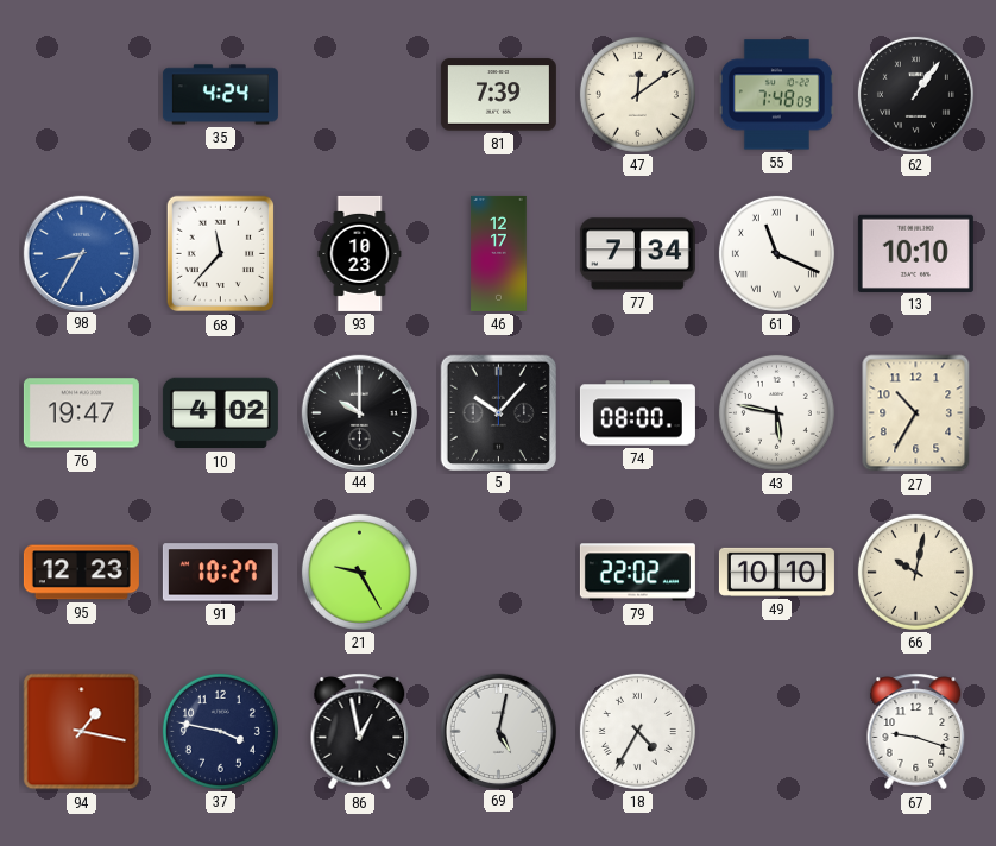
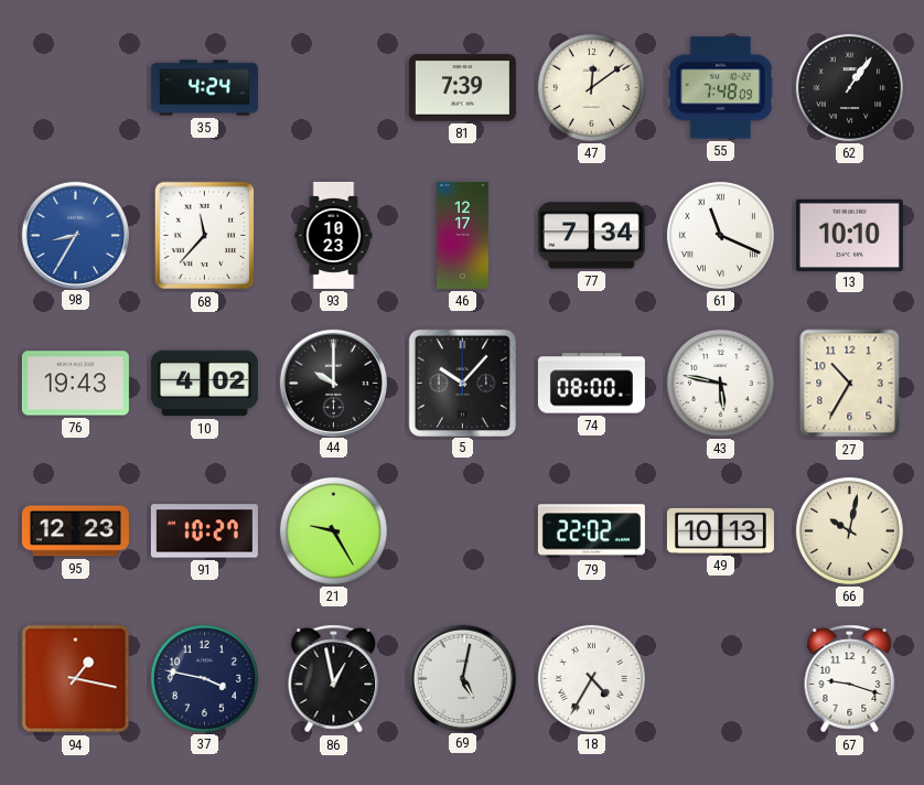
76: 19:47 -> 19:43 (75, 384)
49: 10:10 -> 10:13 (720, 530)
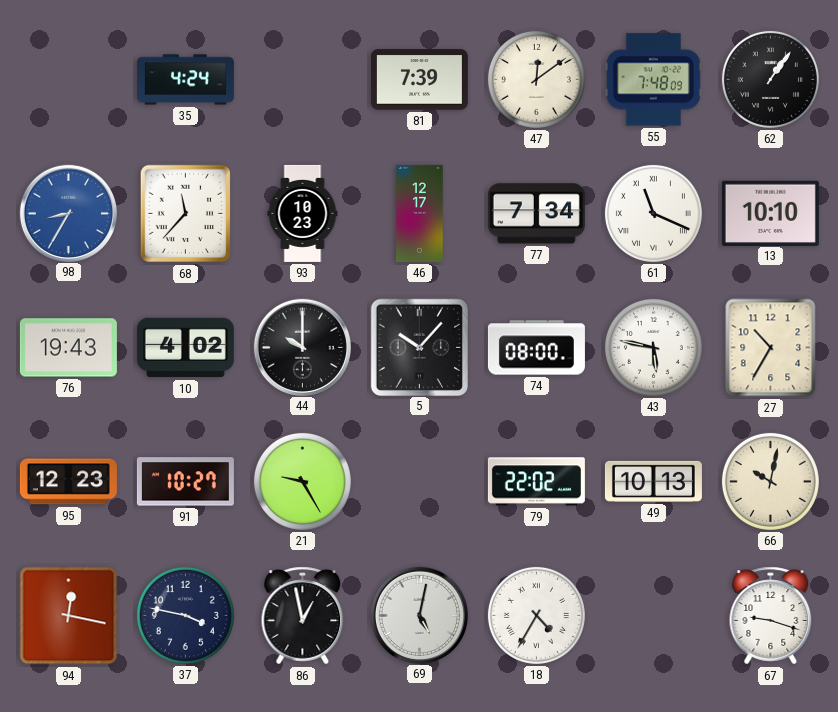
94: 1:17 -> 12:17 (69, 616)
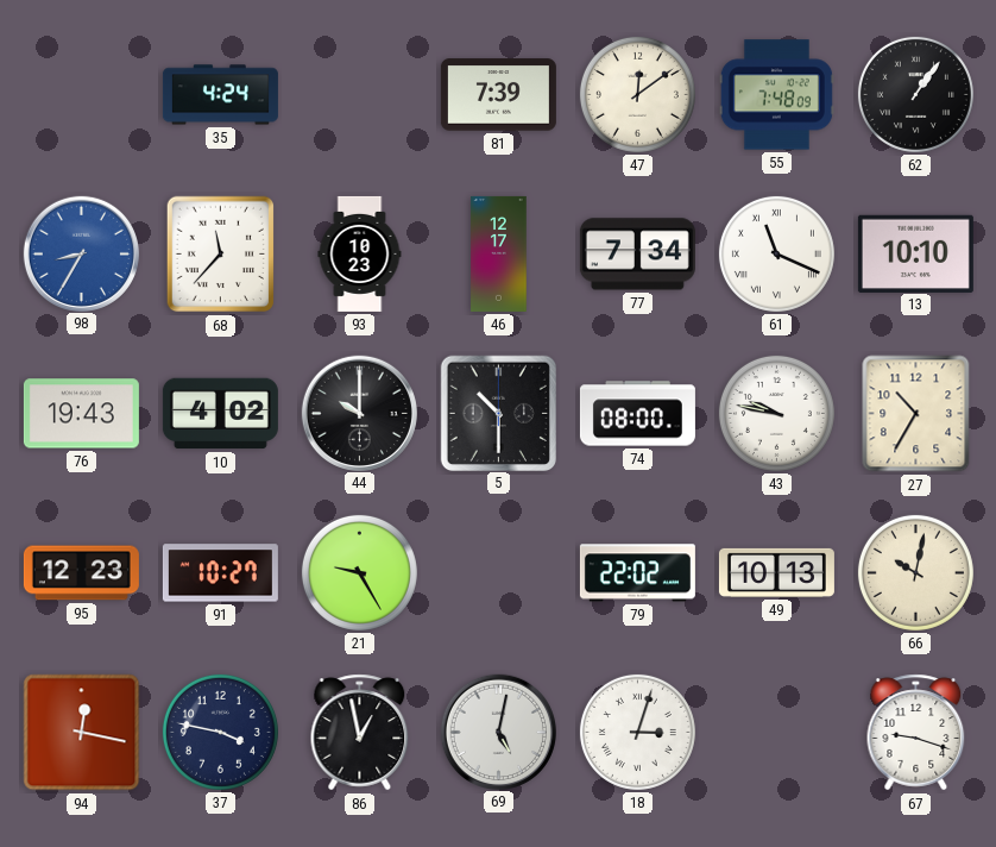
5: 10:07 -> 10:30 (498, 413)
43: 5:47 -> 9:47 (776, 413)
18: 4:35 -> 3:03 (637, 732)
